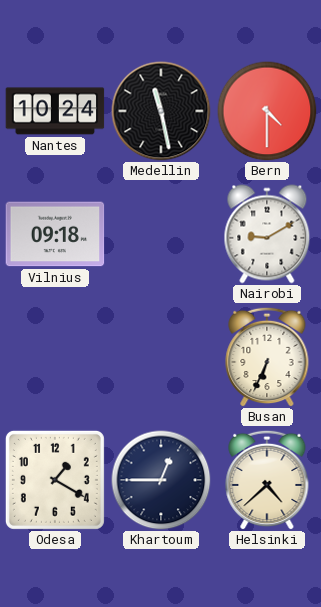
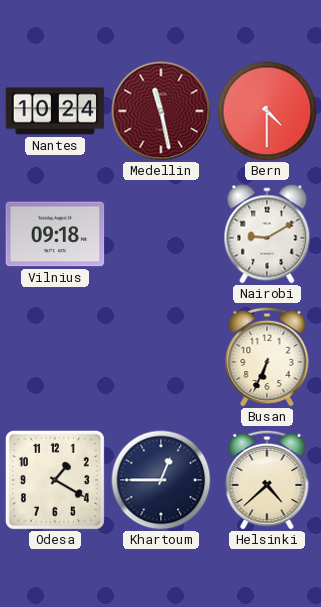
Medellin dial: black -> burgundy (161, 111)
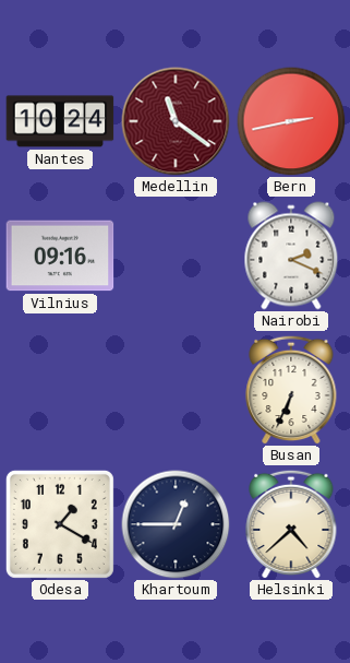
Medellin: 11:28 -> 11:21 (176, 121)
Bern: 4:30 -> 2:43 (291, 121)
Vilnius: 09:18 -> 09:16 (60, 256)
Nairobi: 9:10 -> 2:19 (291, 256)
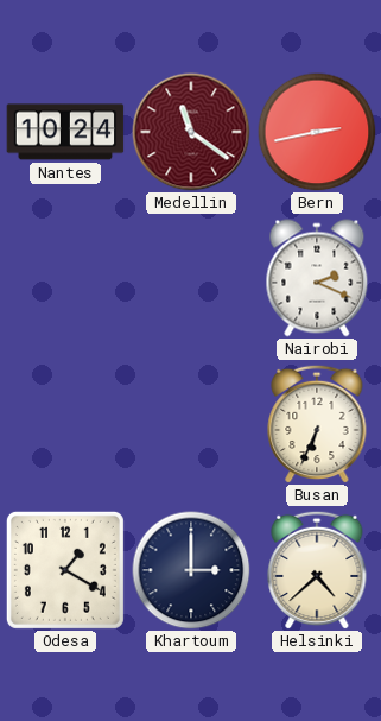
Vilnius: 09:16 -> none (60, 256)
Khartoum: 12:45 -> 3:00 (191, 570)
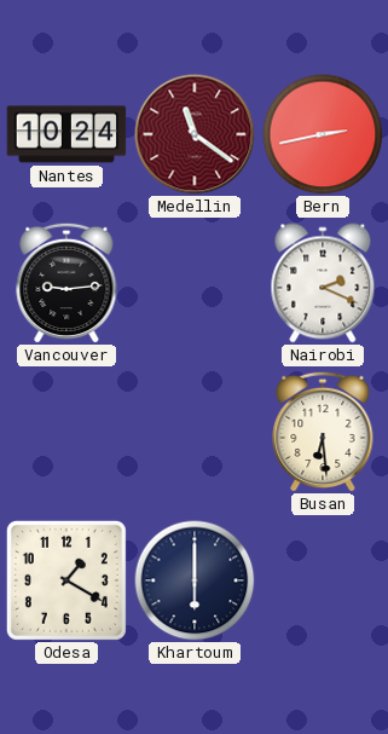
Vancouver: none -> 9:14 (66, 283)
Busan: 6:34 -> 6:29 (323, 432)
Khartoum: 3:00 -> 6:00 (195, 580)
Helsinki: 4:38 -> none (317, 570)
